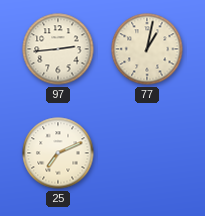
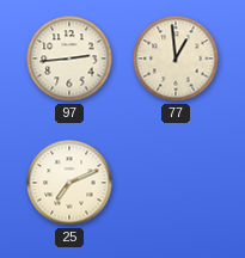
77: 1:02 -> 12:59 (176, 59)
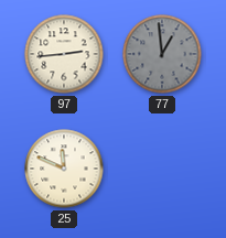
77 dial: cream -> grey (162, 54)
25: 7:11 -> 11:49 (64, 169)
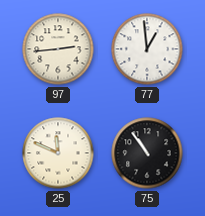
77 dial: grey -> white (147, 49)
75: none -> 10:54 (147, 153)
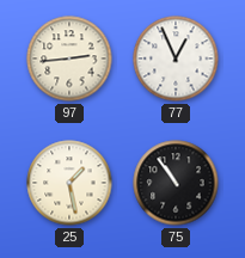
77: 12:59 -> 12:56 (176, 59)
25: 11:49 -> 1:28 (69, 183)
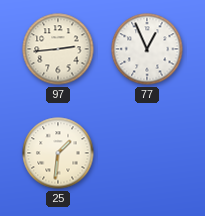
25: 1:28 -> 1:31 (58, 153)
75: 10:54 -> none (176, 183)
